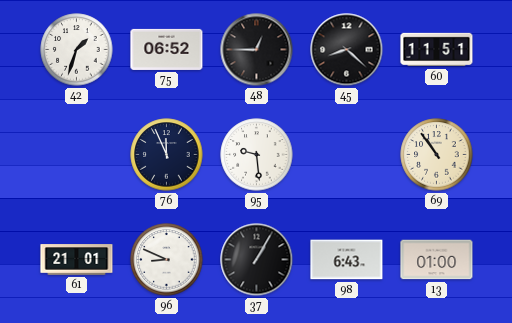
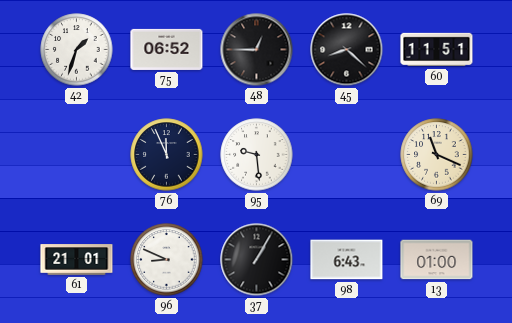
69: 10:54 -> 11:19 (437, 155)
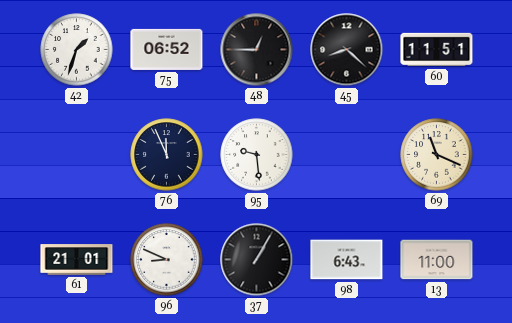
13: 01:00 -> 11:00 (437, 260)
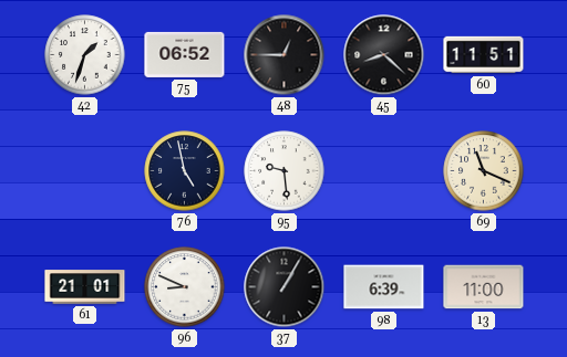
76: 11:56 -> 4:58 (185, 171)
98: 6:43 -> 6:39 (384, 287)
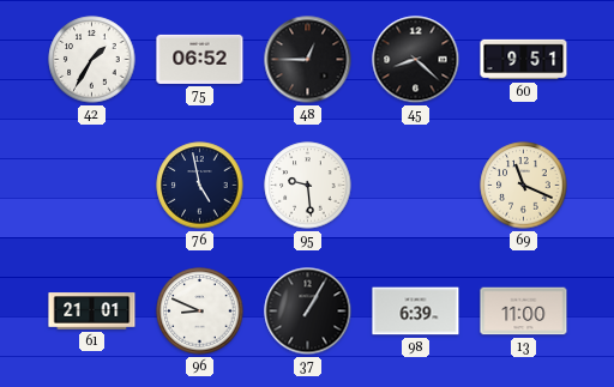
42: 1:33 -> 1:35 (92, 60)
60: 11:51 -> 9:51 (524, 60)
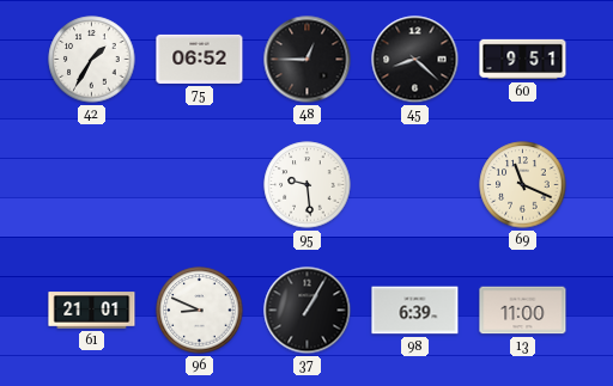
76: 4:58 -> none (200, 186)
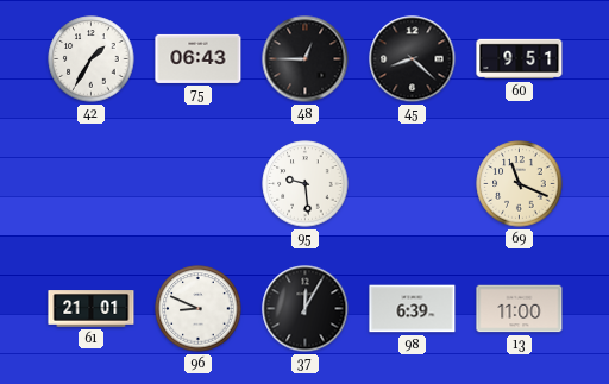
75: 06:52 -> 06:43 (199, 58)
37: 1:05 -> 12:05 (306, 309)
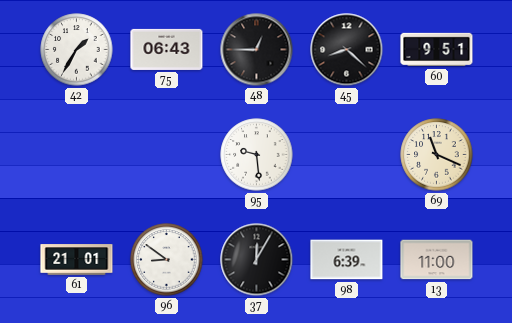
96: 8:49 -> 8:51 (167, 260)
